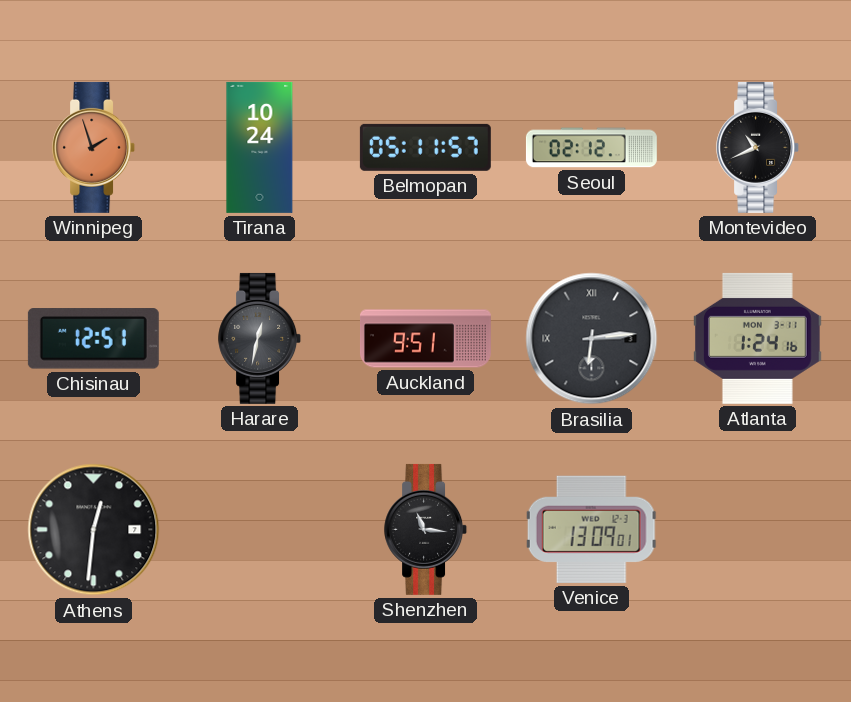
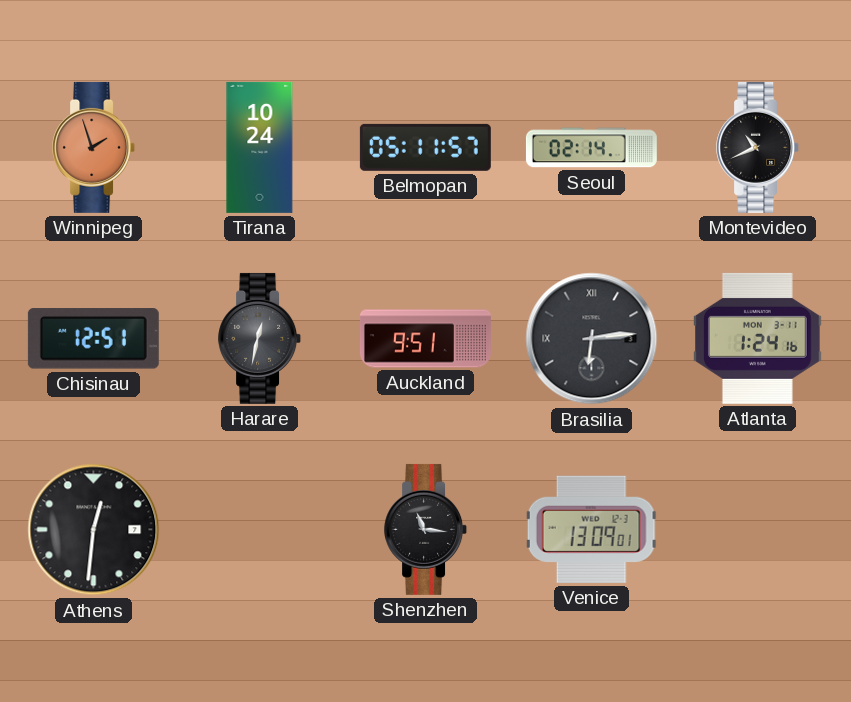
Seoul: 02:12 -> 02:14 (591, 148)
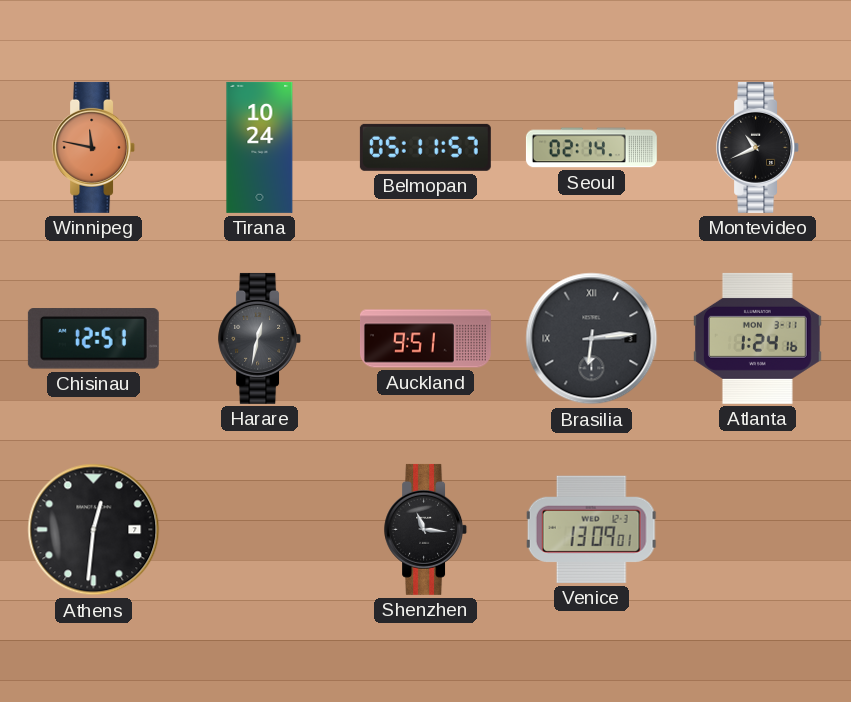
Winnipeg: 1:57 -> 11:47 (94, 147)
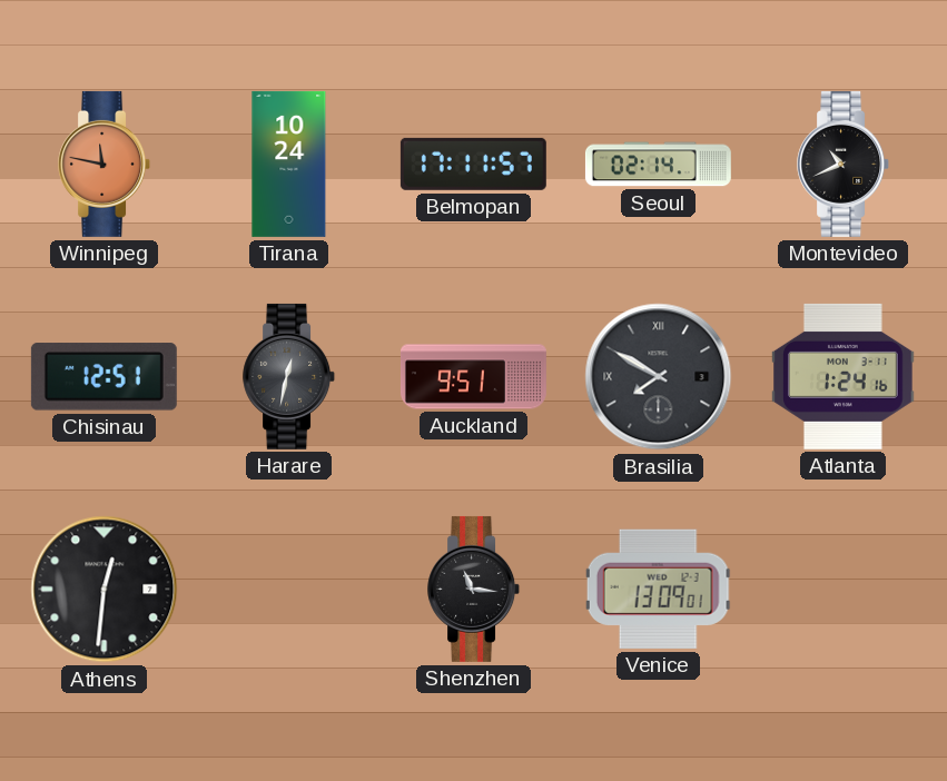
Belmopan: 05:11 -> 17:11 (473, 164)
Brasilia: 6:14 -> 7:50 (659, 377)
